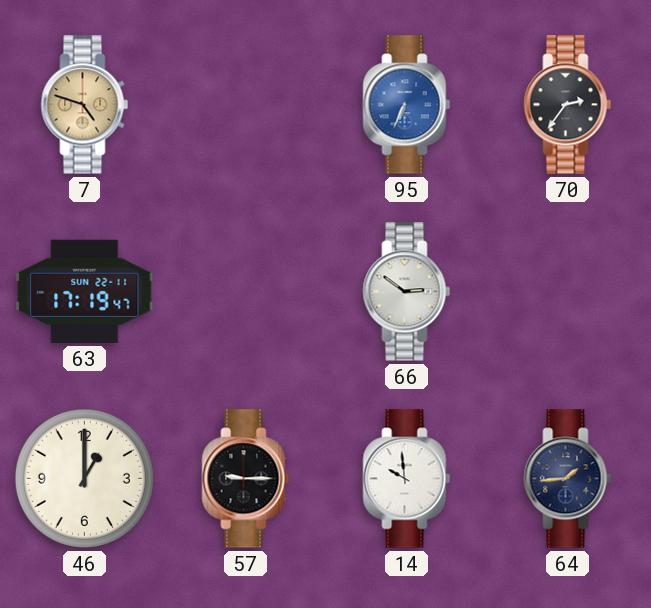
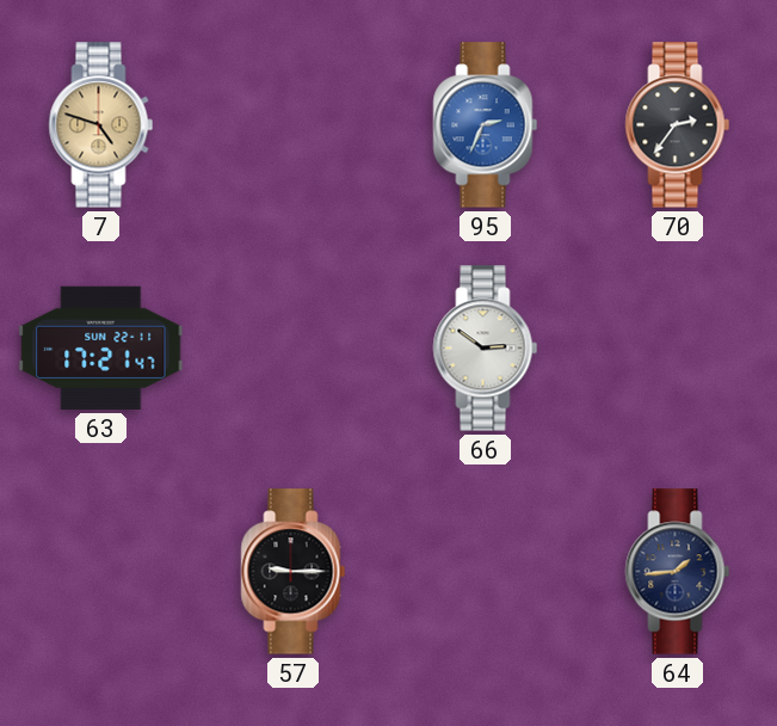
95: 6:34 -> 2:34 (486, 125)
63: 17:19 -> 17:21 (101, 347)
46: 1:00 -> none (84, 478)
14: 9:59 -> none (407, 479)
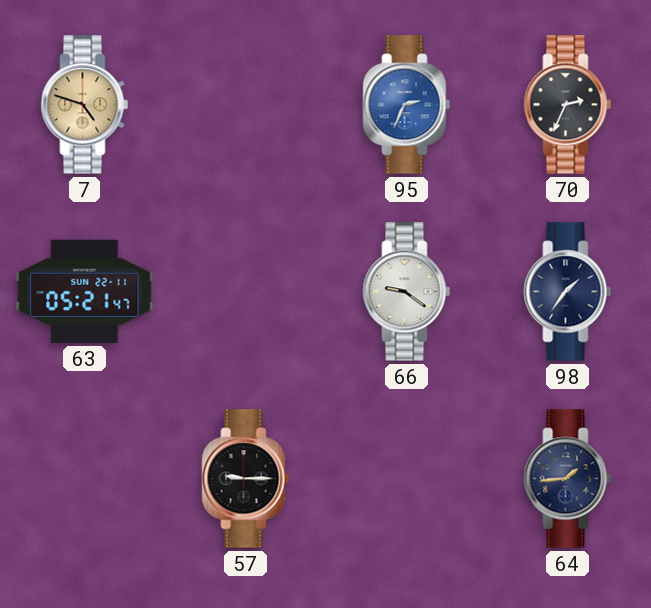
70: 2:36 -> 2:34 (568, 105)
63: 17:21 -> 05:21 (85, 291)
66: 2:51 -> 9:21 (407, 292)
98: none -> 1:36 (568, 292)
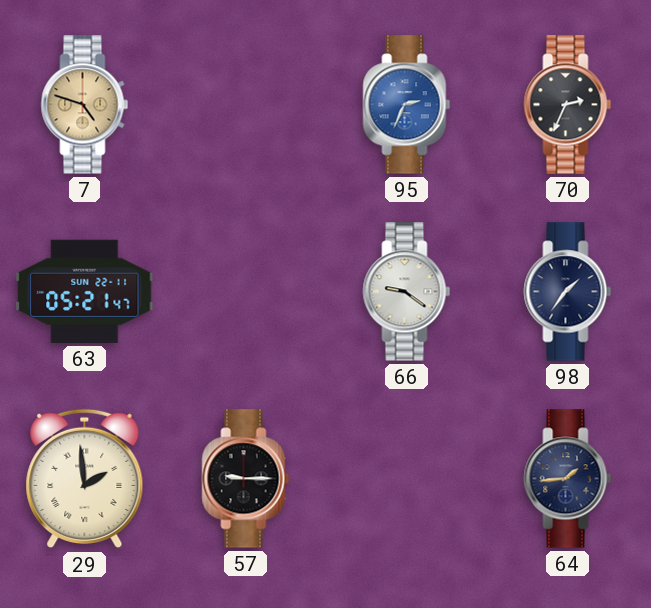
29: none -> 1:59 (85, 479)
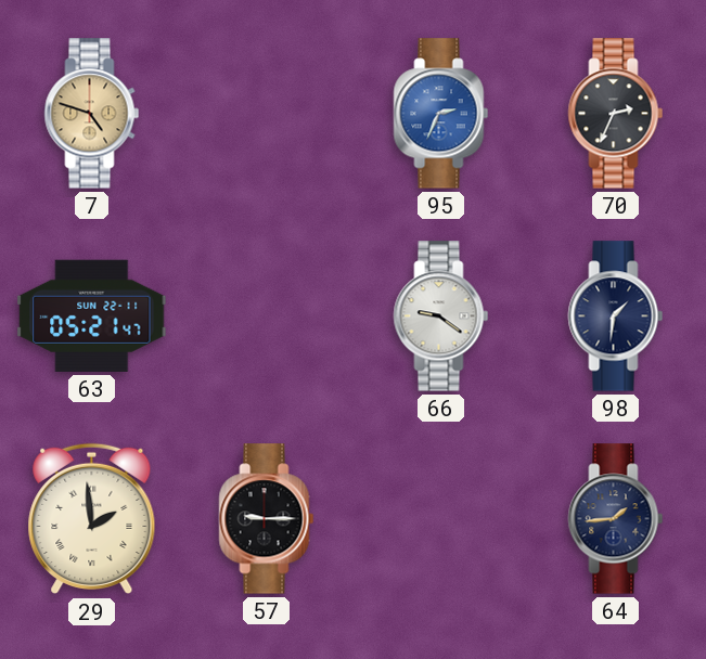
98: 1:36 -> 1:31 (616, 316)
